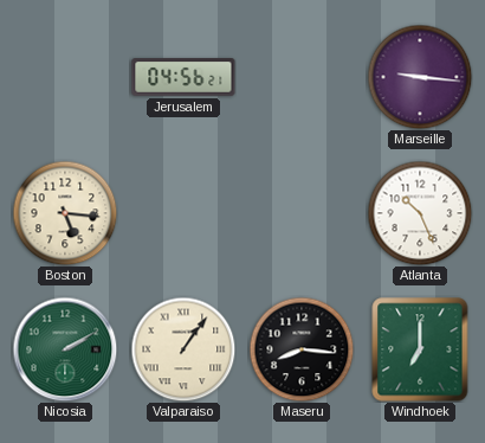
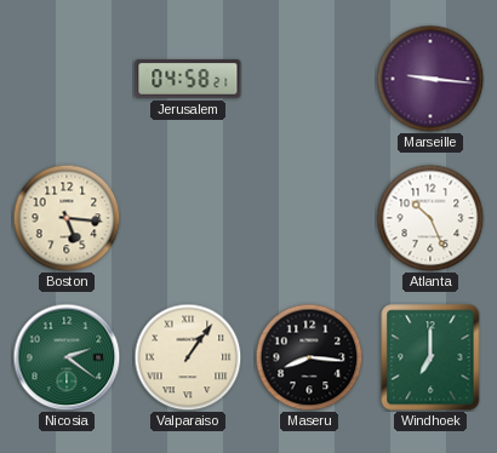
Jerusalem: 04:56 -> 04:58 (188, 80)
Nicosia: 2:10 -> 2:21 (67, 357)
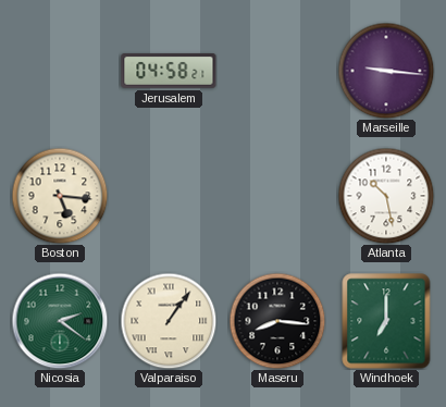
Atlanta: 10:26 -> 10:28 (386, 196)
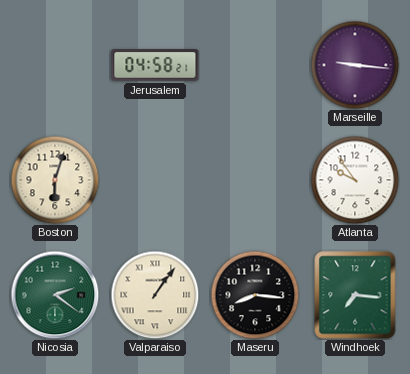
Boston: 5:16 -> 6:03 (55, 180)
Atlanta: 10:28 -> 9:54 (355, 180)
Windhoek: 7:00 -> 7:16 (355, 295)
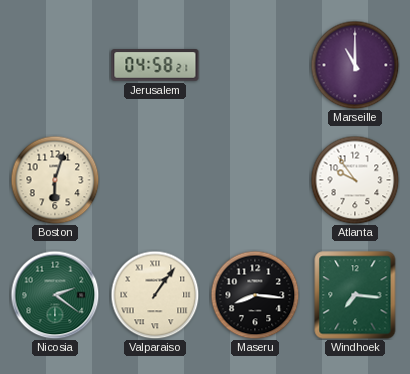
Marseille: 9:16 -> 11:00 (355, 65)
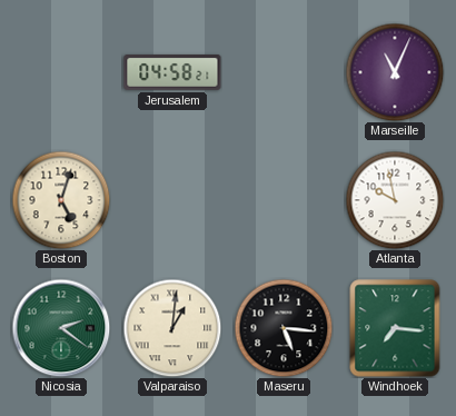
Marseille: 11:00 -> 11:04 (395, 72)
Boston: 6:03 -> 5:03 (61, 200)
Atlanta: 9:54 -> 9:58 (395, 200)
Valparaiso: 1:06 -> 1:01 (172, 328)
Maseru: 8:16 -> 5:16 (284, 328)
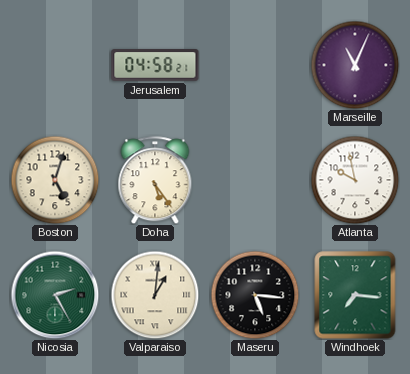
Doha: none -> 5:24 (155, 180)
Nicosia: 2:21 -> 2:25 (55, 295)
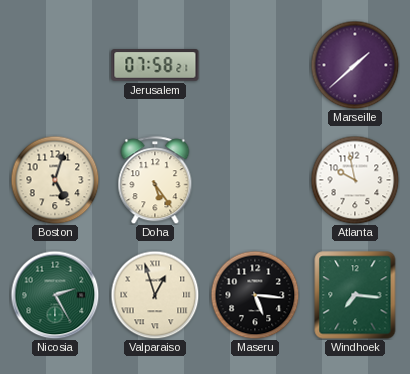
Jerusalem: 04:58 -> 07:58 (155, 66)
Marseille: 11:04 -> 1:38 (355, 65)
Valparaiso: 1:01 -> 12:57 (155, 295)
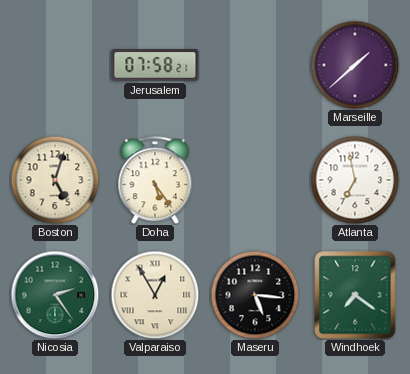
Atlanta: 9:58 -> 6:58 (355, 180)
Nicosia: 2:25 -> 2:24 (55, 295)
Valparaiso: 12:57 -> 12:55 (155, 295)
Windhoek: 7:16 -> 7:21 (355, 295)
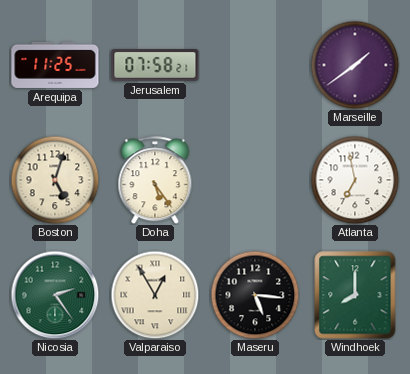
Arequipa: none -> 11:25 (55, 65)
Marseille: 1:38 -> 1:39 (355, 65)
Windhoek: 7:21 -> 8:00 (355, 295)
